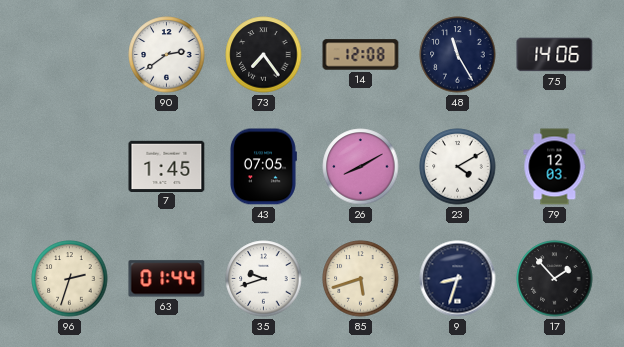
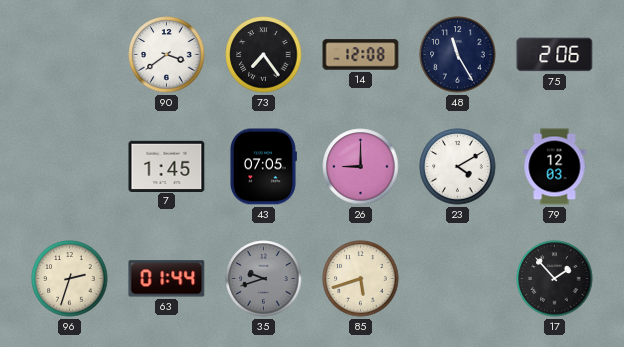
90: 2:39 -> 3:39 (167, 55)
75: 14:06 -> 2:06 (555, 55)
26: 8:10 -> 9:00 (361, 167)
35 dial: white -> grey (264, 279)
9: 8:33 -> none (458, 279)
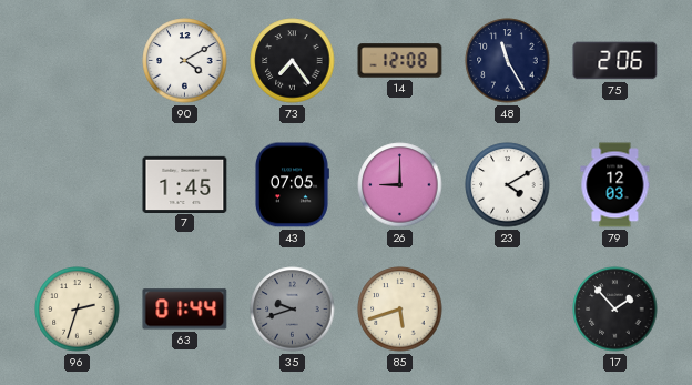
90: 3:39 -> 4:10 (185, 61)
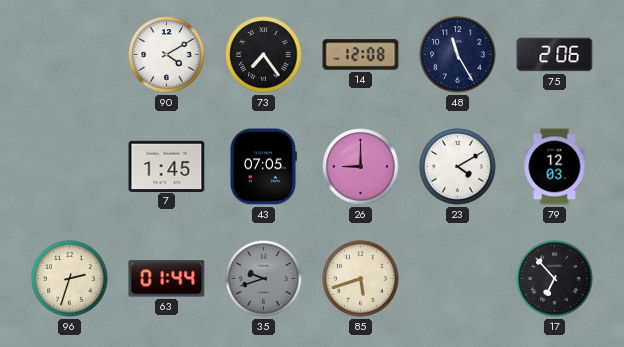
17: 1:53 -> 6:53 (555, 279)
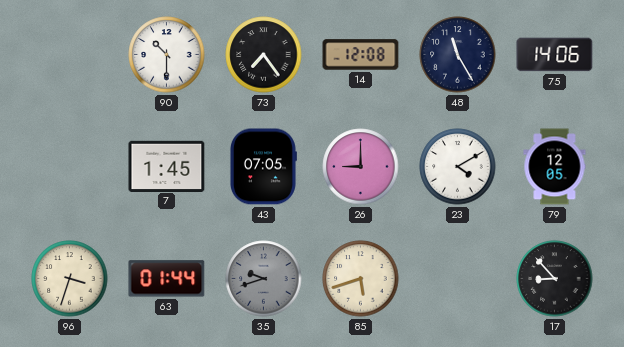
90: 4:10 -> 10:30 (167, 55)
75: 2:06 -> 14:06 (555, 55)
79: 12:03 -> 12:05 (555, 167)
96: 2:33 -> 3:33 (70, 279)
17: 6:53 -> 8:53 (555, 279)
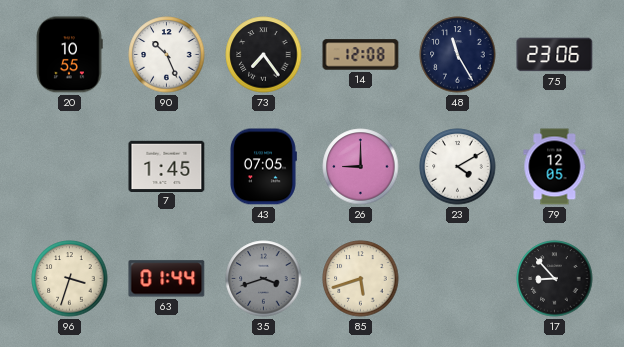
20: none -> 10:55 (69, 55)
90: 10:30 -> 10:26 (167, 55)
75: 14:06 -> 23:06 (555, 55)
35: 9:42 -> 3:42 (264, 279)
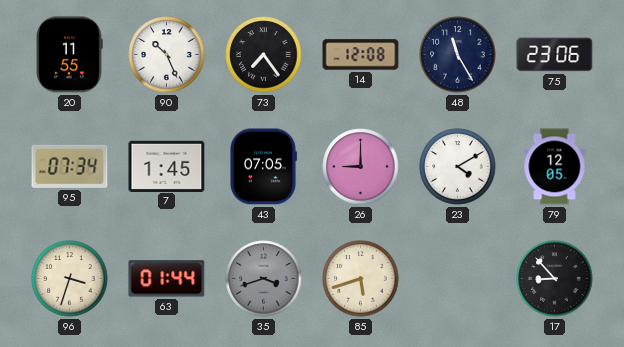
20: 10:55 -> 11:55 (69, 55)
95: none -> 07:34 (70, 166)
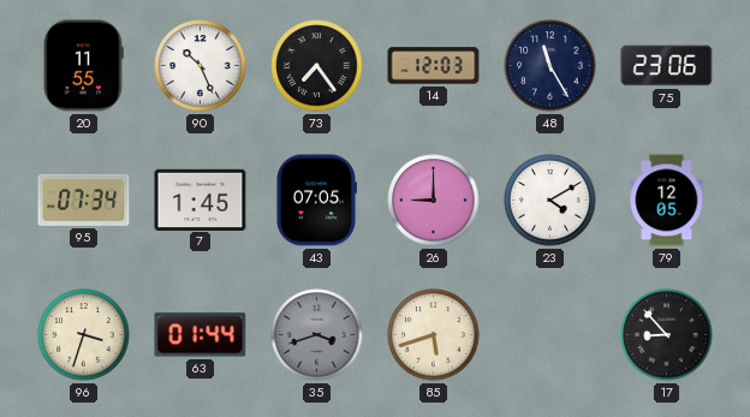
14: 12:08 -> 12:03 (434, 66)
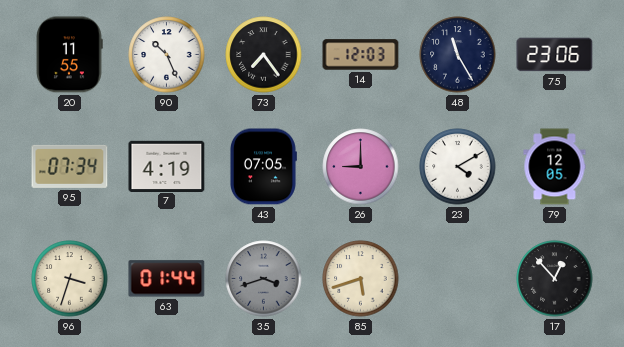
7: 1:45 -> 4:19 (167, 166)
17: 8:53 -> 12:53 (555, 279)
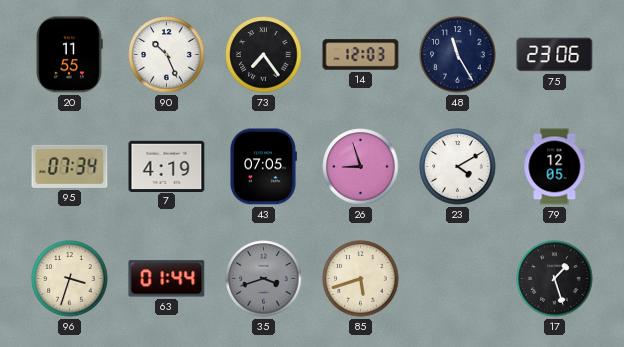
26: 9:00 -> 8:57 (361, 167)
17: 12:53 -> 1:27 (555, 279)
